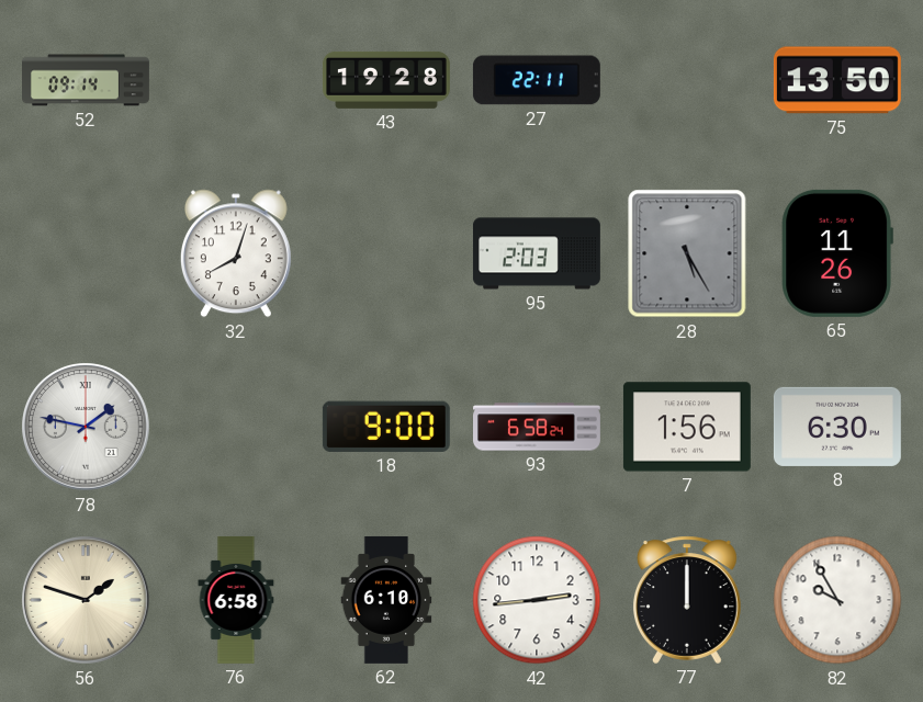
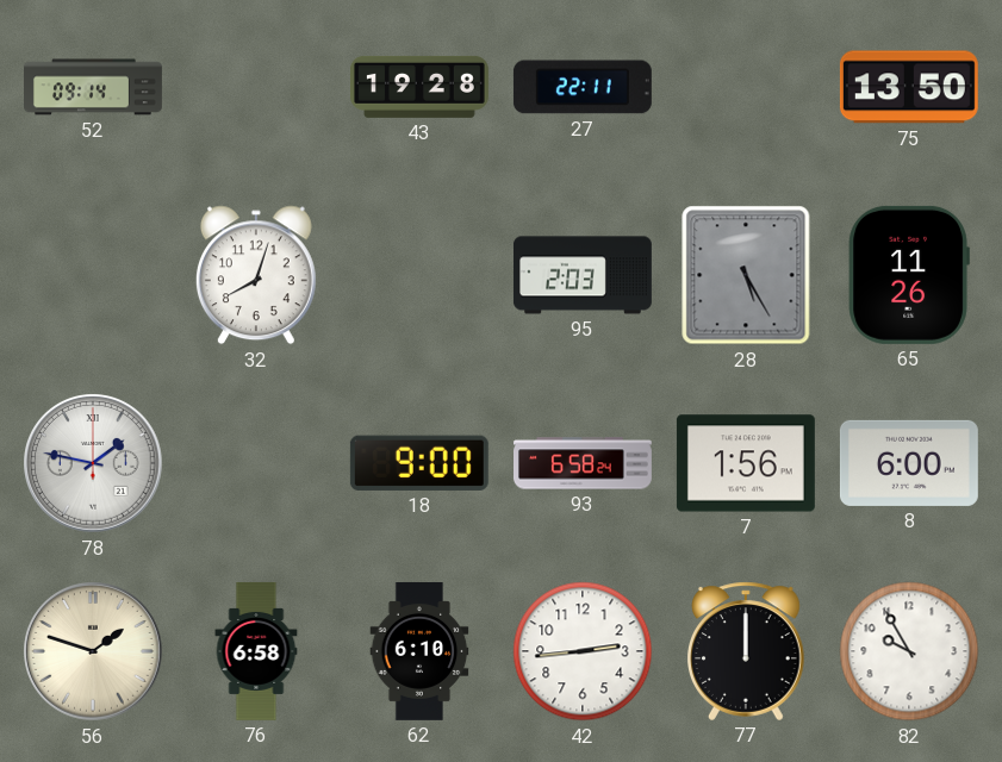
8: 6:30 -> 6:00 (909, 463)
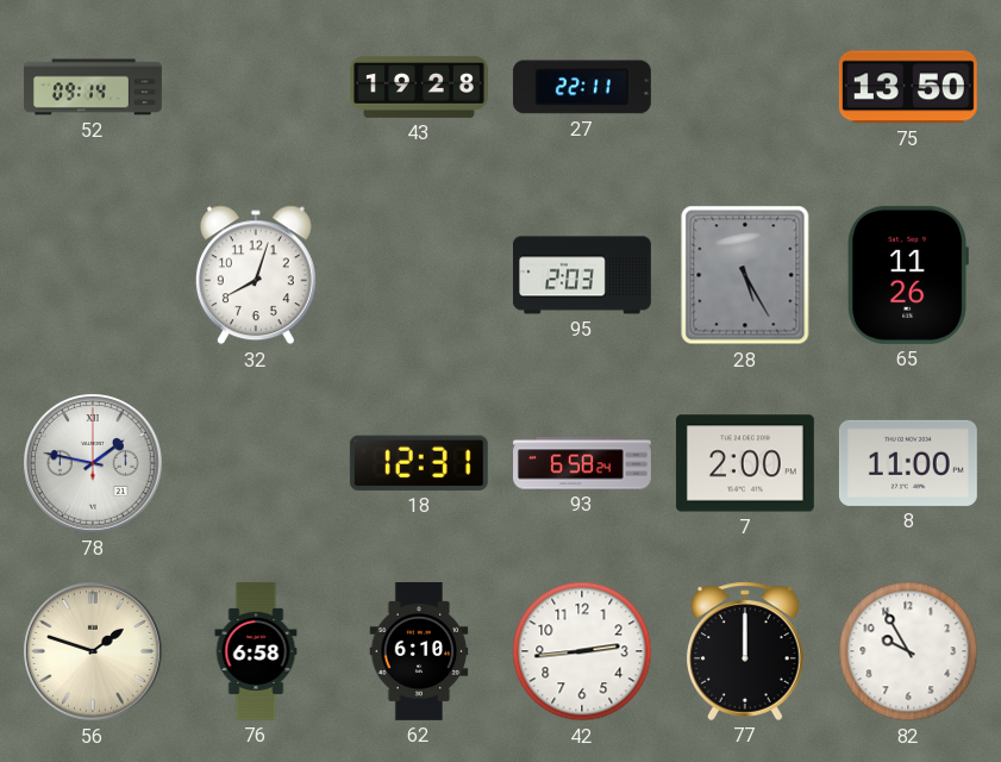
18: 9:00 -> 12:31 (419, 463)
7: 1:56 -> 2:00 (745, 463)
8: 6:00 -> 11:00 (908, 463)
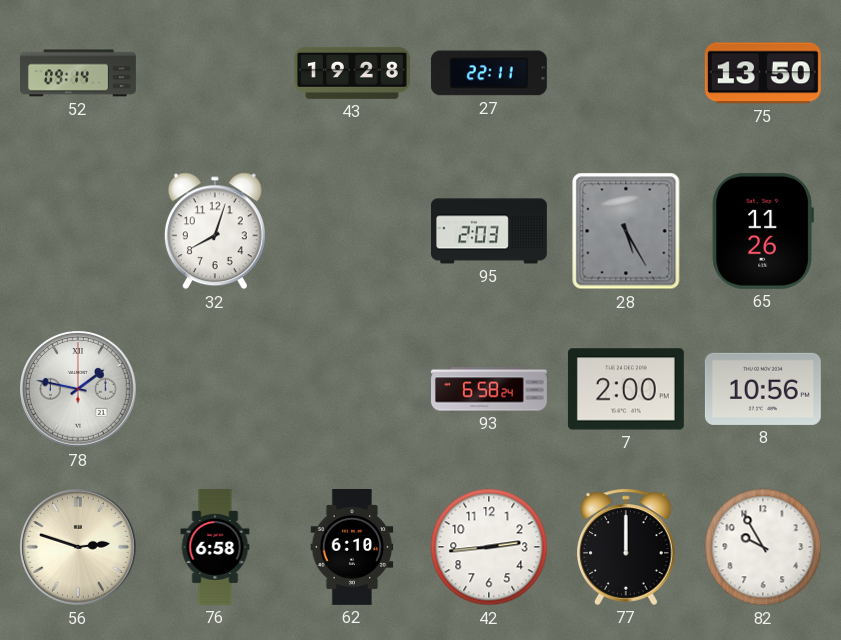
18: 12:31 -> none (419, 463)
8: 11:00 -> 10:56 (763, 389)
56: 1:48 -> 2:48 (78, 547)
